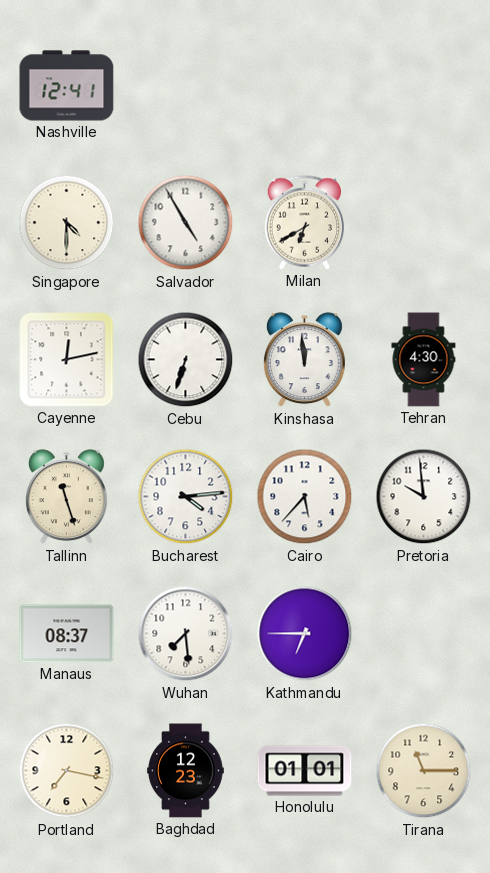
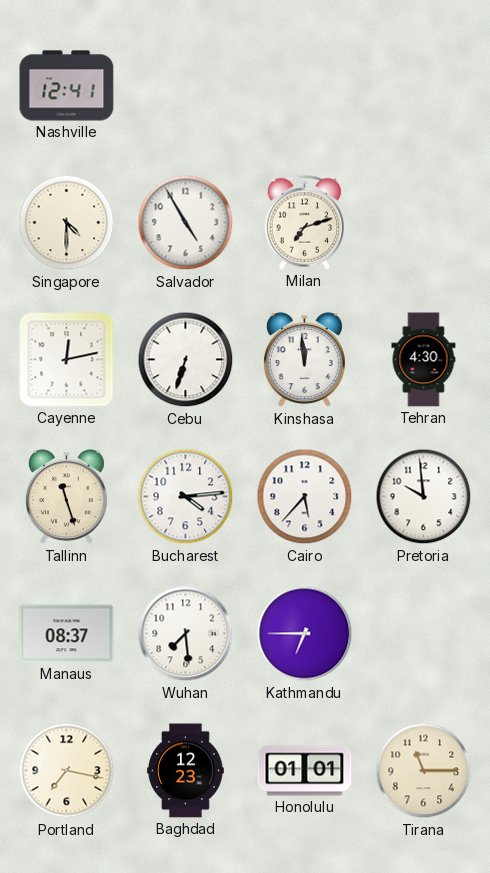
Milan: 6:40 -> 7:12 (305, 223)
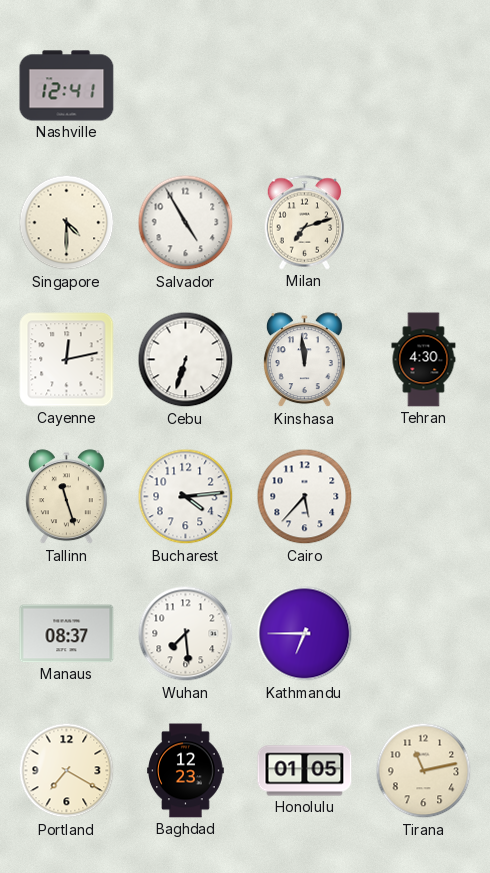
Pretoria: 9:59 -> none (424, 497)
Portland: 7:17 -> 7:20 (67, 771)
Honolulu: 01:01 -> 01:05 (305, 771)
Tirana: 11:15 -> 11:13 (424, 771)
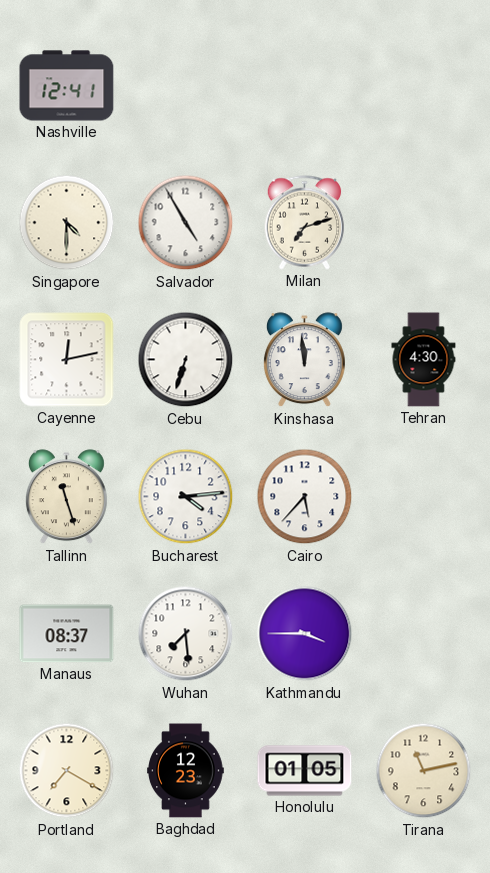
Kathmandu: 6:45 -> 3:45 (305, 634)
